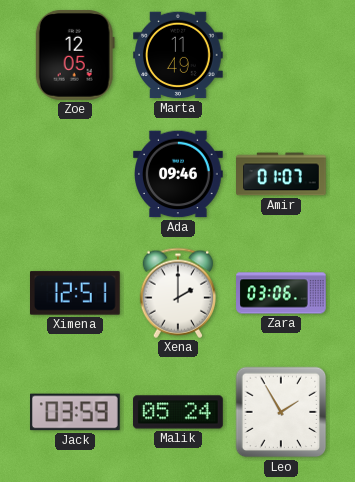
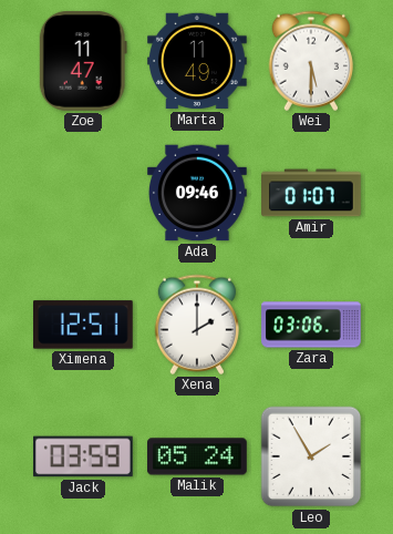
Zoe: 12:05 -> 11:47 (83, 62)
Wei: none -> 5:30 (310, 61)
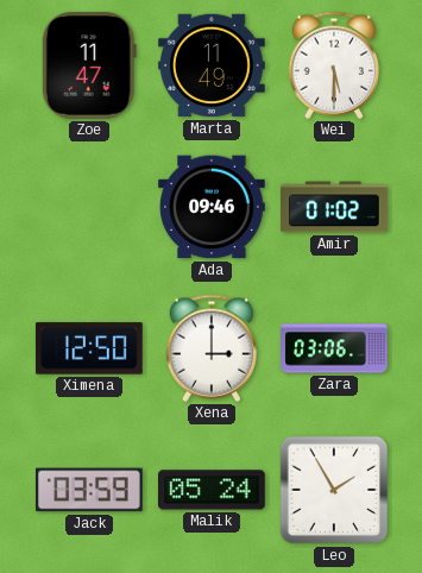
Amir: 01:07 -> 01:02 (334, 207)
Ximena: 12:51 -> 12:50 (90, 348)
Xena: 2:00 -> 3:00 (210, 348)
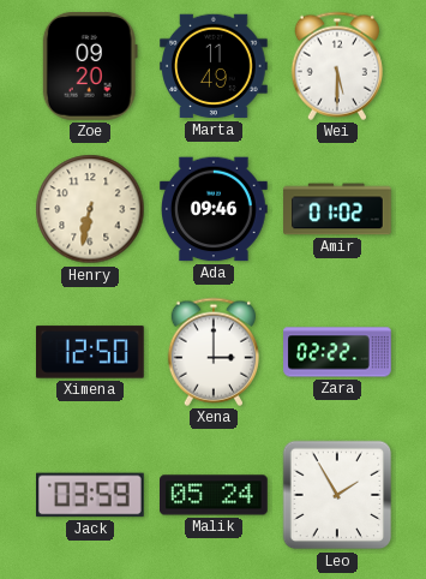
Zoe: 11:47 -> 09:20 (90, 67)
Henry: none -> 6:32 (90, 209)
Zara: 03:06 -> 02:22 (337, 352)
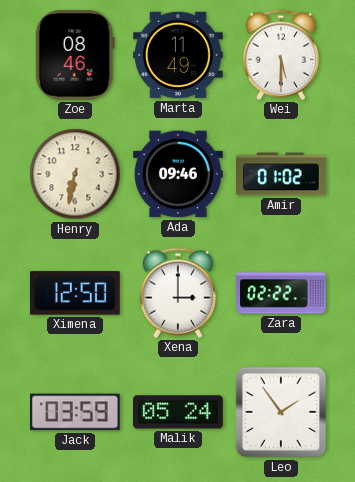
Zoe: 09:20 -> 08:46 (75, 56)
Leo: 1:55 -> 1:54 (281, 412)
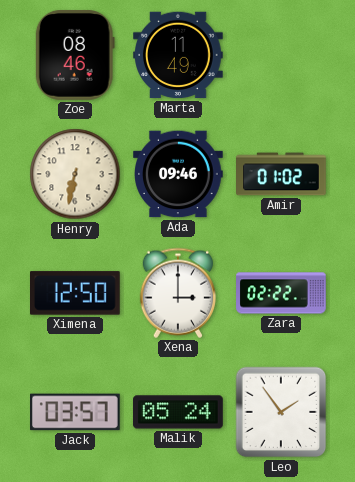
Wei: 5:30 -> none (280, 55)
Jack: 03:59 -> 03:57 (76, 412)
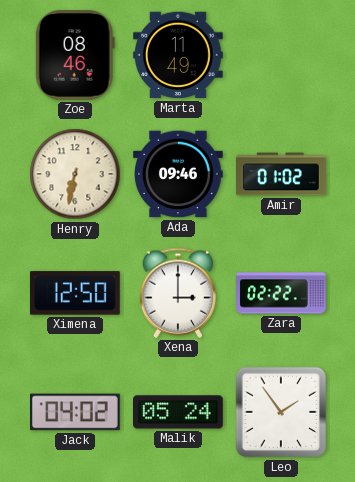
Jack: 03:57 -> 04:02 (76, 412)
